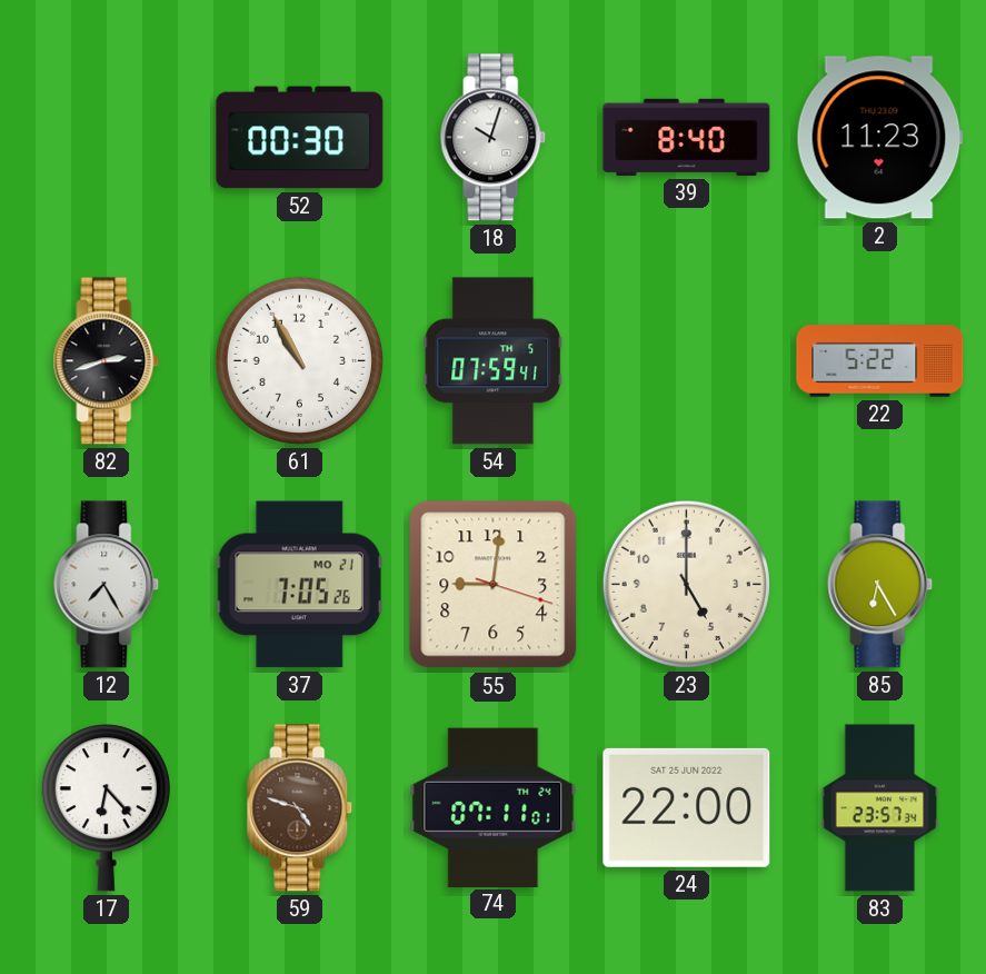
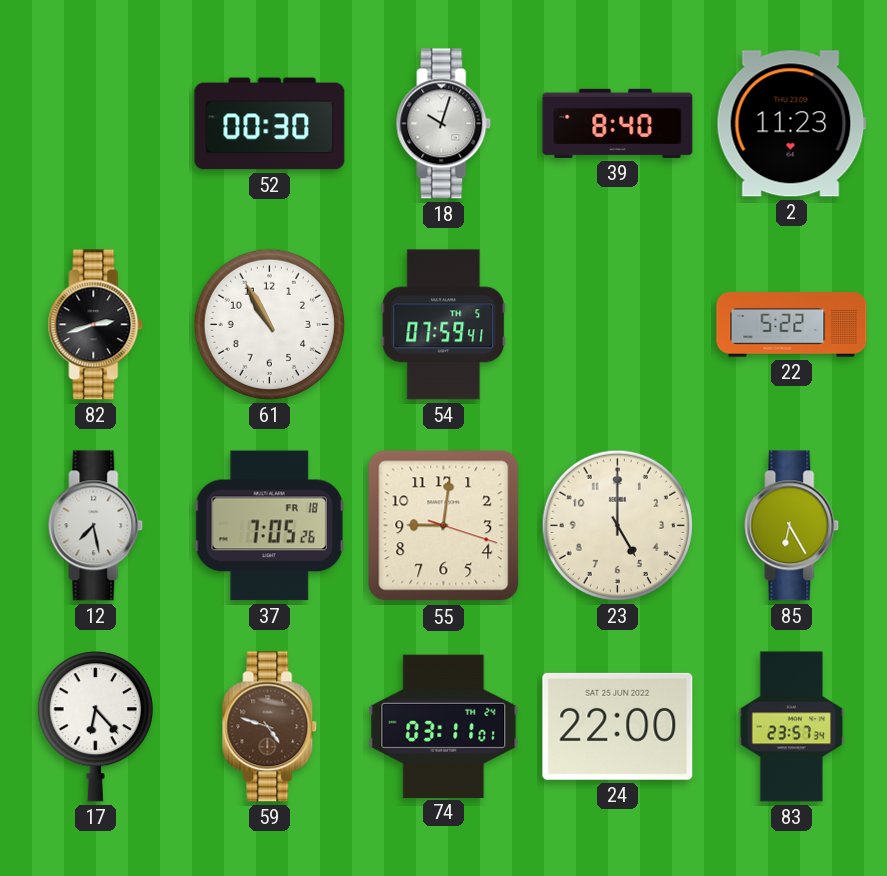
12: 7:25 -> 7:28 (96, 526)
37 date: MO 21 -> FR 18 (269, 526)
74: 07:11 -> 03:11 (444, 726)
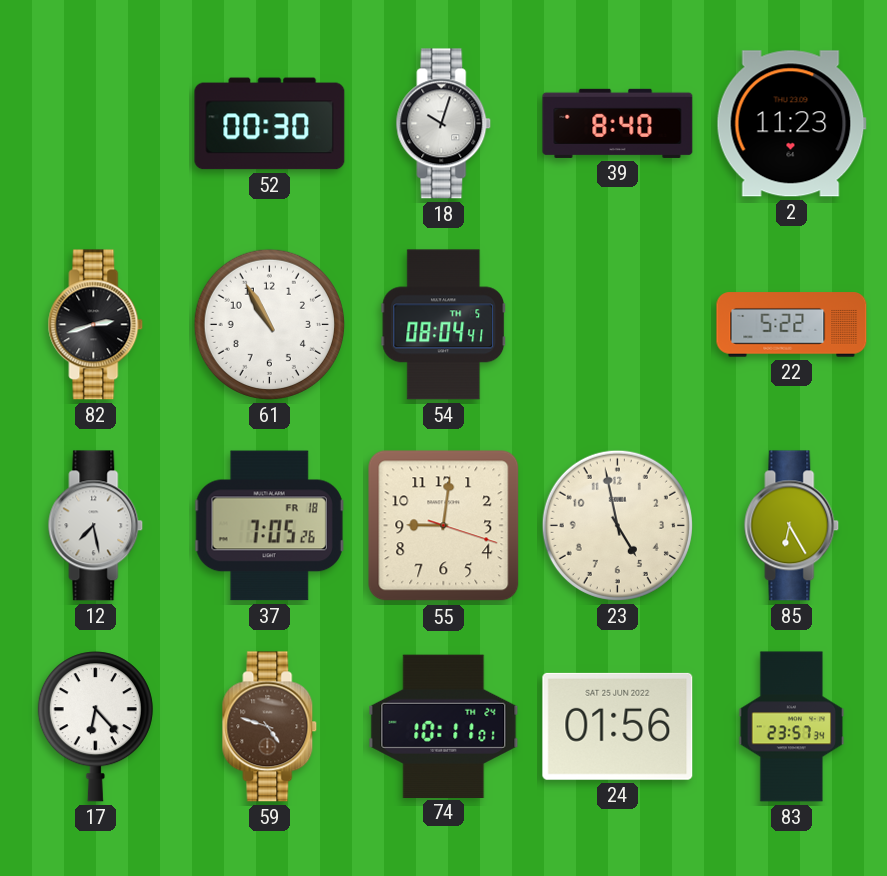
54: 07:59 -> 08:04 (444, 325)
23: 5:00 -> 4:58 (617, 525)
74: 03:11 -> 10:11 (444, 726)
24: 22:00 -> 01:56 (618, 726)
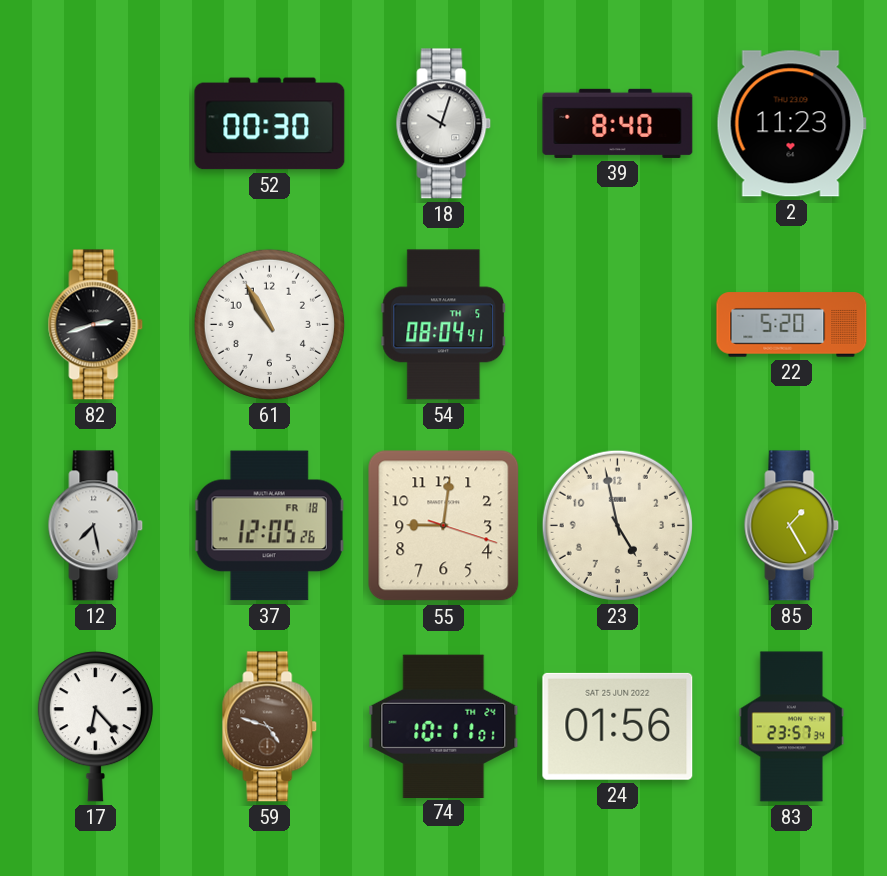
22: 5:22 -> 5:20 (792, 325)
37: 7:05 -> 12:05 (269, 526)
85: 6:25 -> 1:25 (792, 526)
